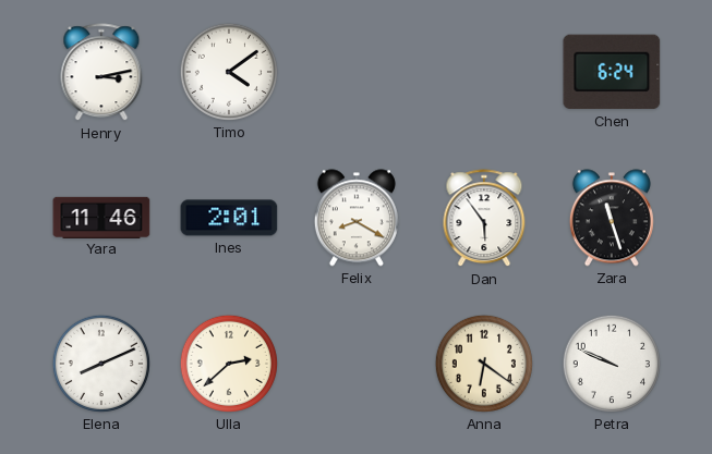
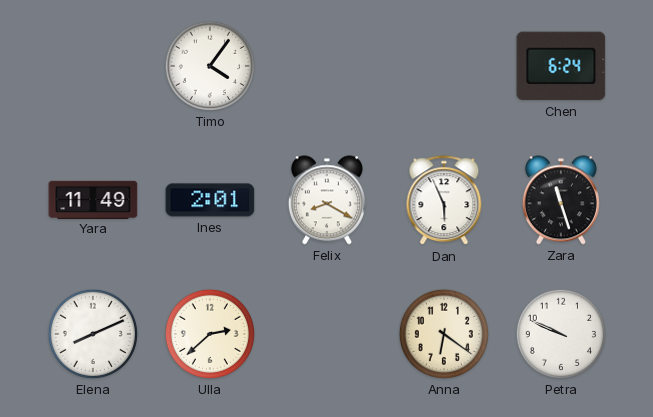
Henry: 3:13 -> none (101, 73)
Timo: 4:09 -> 4:06 (210, 66)
Yara: 11:46 -> 11:49 (93, 199)
Dan: 5:54 -> 5:56 (444, 201)
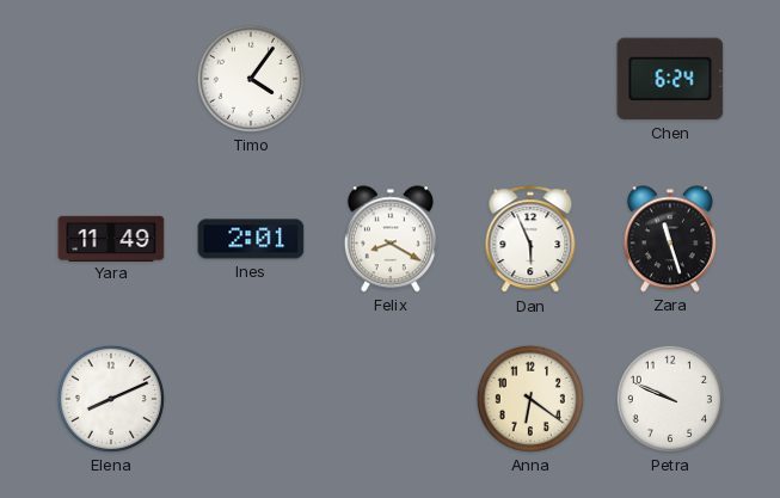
Ulla: 2:38 -> none (210, 334)
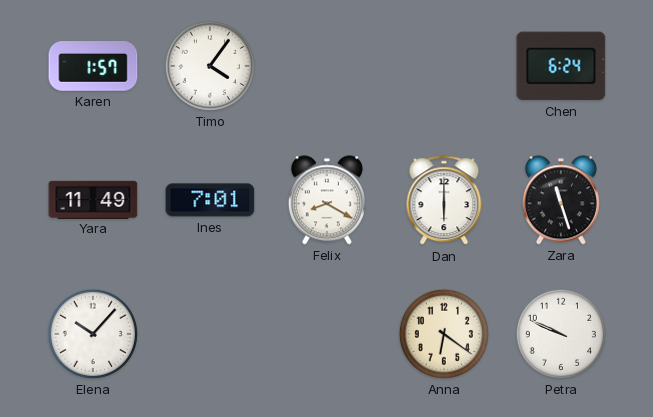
Karen: none -> 1:57 (93, 66)
Ines: 2:01 -> 7:01 (210, 200)
Dan: 5:56 -> 6:00 (444, 201)
Elena: 8:11 -> 10:07 (93, 334)
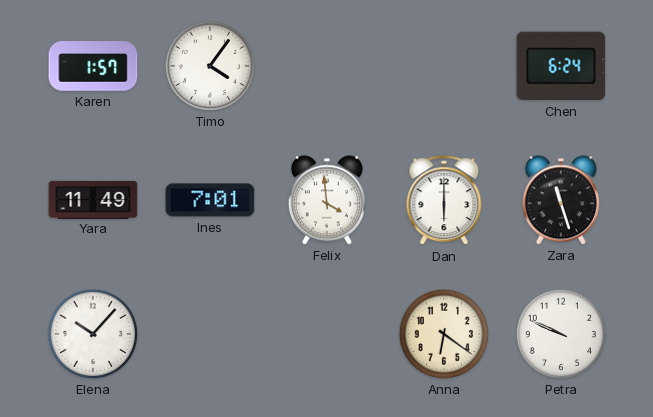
Felix: 8:20 -> 3:59 (327, 200)
